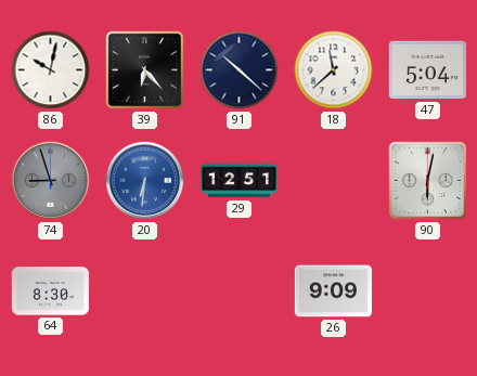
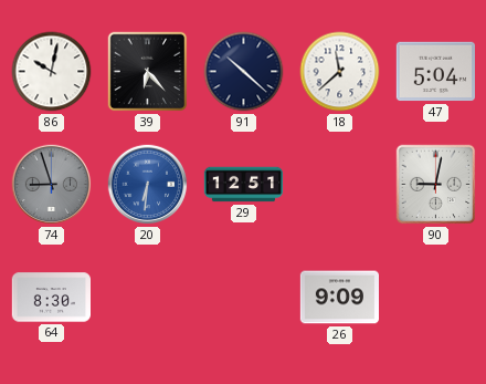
90: 6:02 -> 9:02 (436, 185)
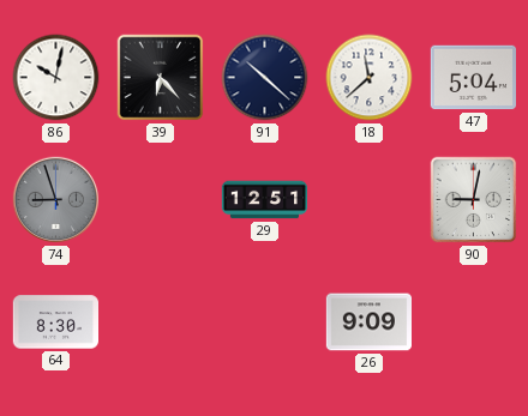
20: 6:31 -> none (148, 185)
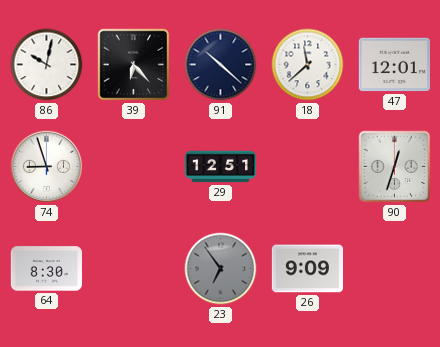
47: 5:04 -> 12:01 (394, 65)
74 dial: grey -> white (47, 167)
90: 9:02 -> 12:33 (395, 167)
23: none -> 6:54 (221, 269)
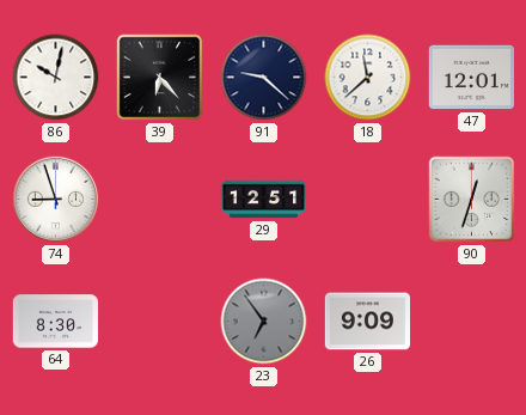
91: 10:22 -> 9:22 (264, 78)
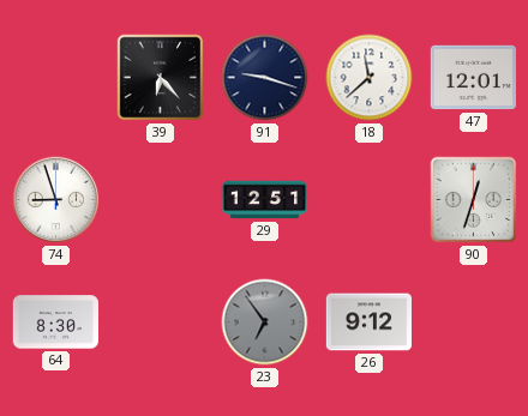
86: 10:02 -> none (56, 78)
91: 9:22 -> 9:18 (265, 78)
26: 9:09 -> 9:12 (368, 322)
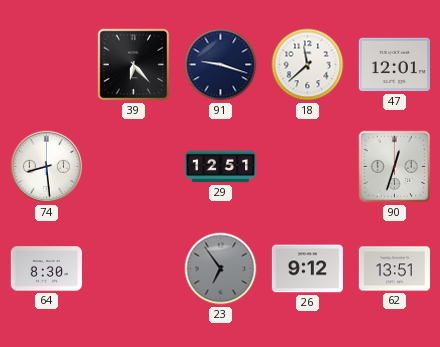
74: 8:57 -> 8:29 (47, 167)
62: none -> 13:51 (395, 269)
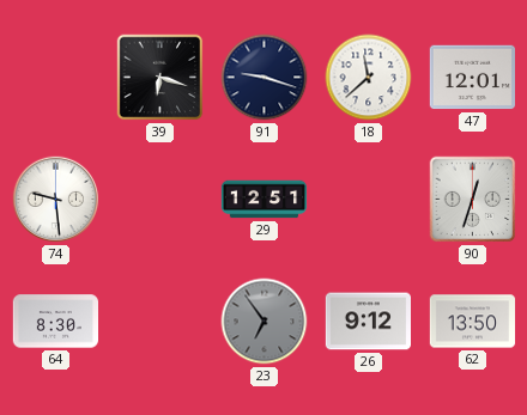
39: 6:23 -> 6:18 (160, 78)
74: 8:29 -> 9:29 (56, 200)
62: 13:51 -> 13:50 (473, 322)
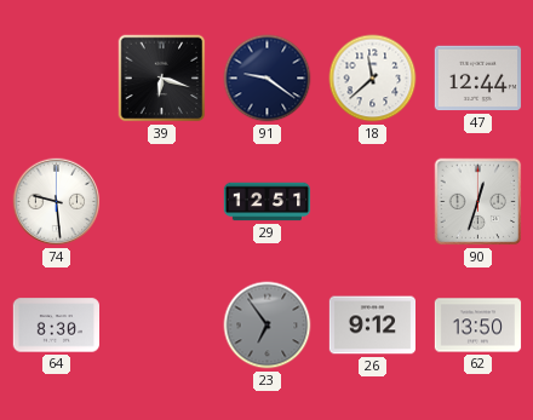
91: 9:18 -> 9:21 (268, 79)
47: 12:01 -> 12:44 (477, 79)
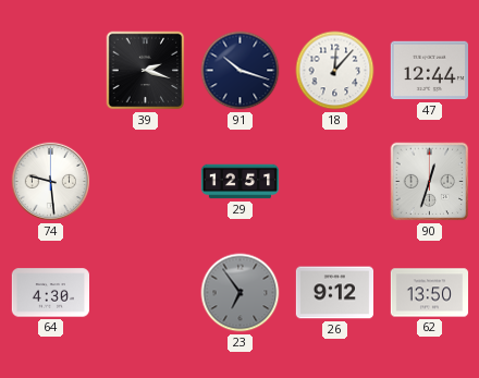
39: 6:18 -> 2:18 (146, 71)
91: 9:21 -> 10:18 (241, 71)
18: 11:38 -> 12:07 (335, 71)
64: 8:30 -> 4:30 (50, 293)
